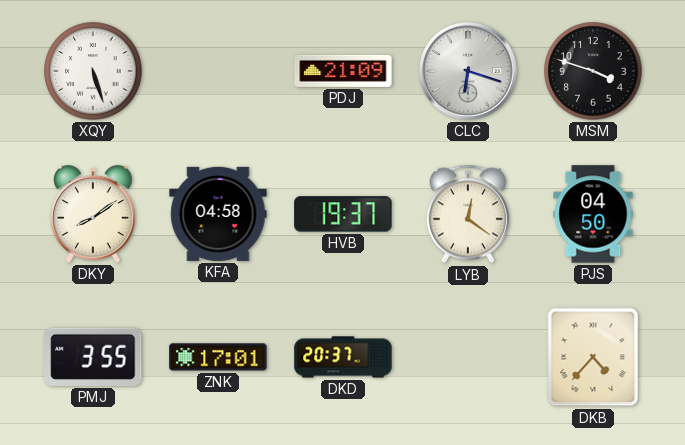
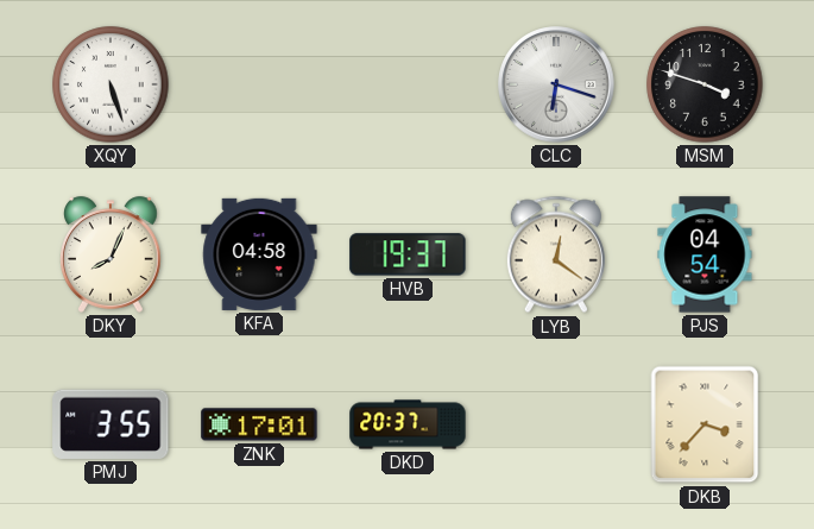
PDJ: 21:09 -> none (343, 71)
DKY: 8:09 -> 8:04 (112, 254)
PJS: 04:50 -> 04:54 (705, 254)
DKB: 4:37 -> 3:37 (705, 424)
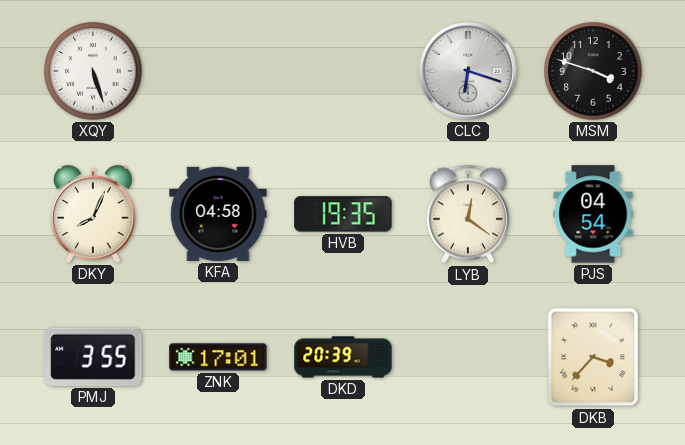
HVB: 19:37 -> 19:35 (343, 214)
DKD: 20:37 -> 20:39 (343, 357)
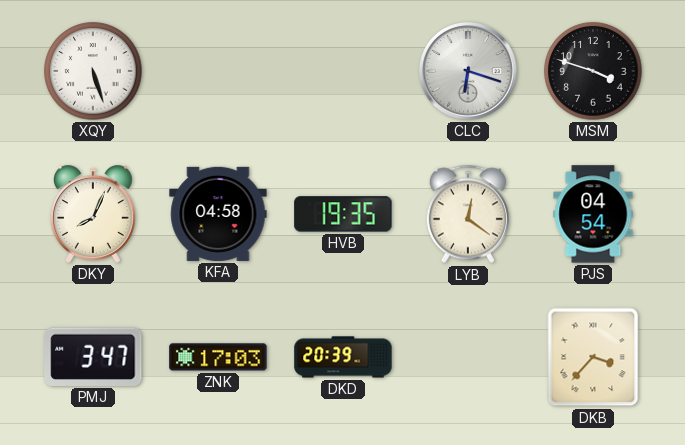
PMJ: 3:55 -> 3:47 (93, 357)
ZNK: 17:01 -> 17:03 (218, 357)
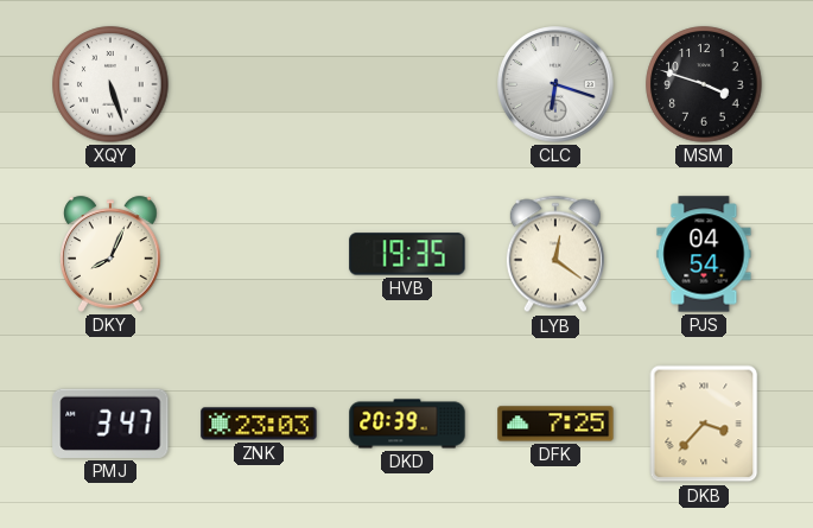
KFA: 04:58 -> none (218, 214)
ZNK: 17:03 -> 23:03 (259, 424)
DFK: none -> 7:25 (555, 424)
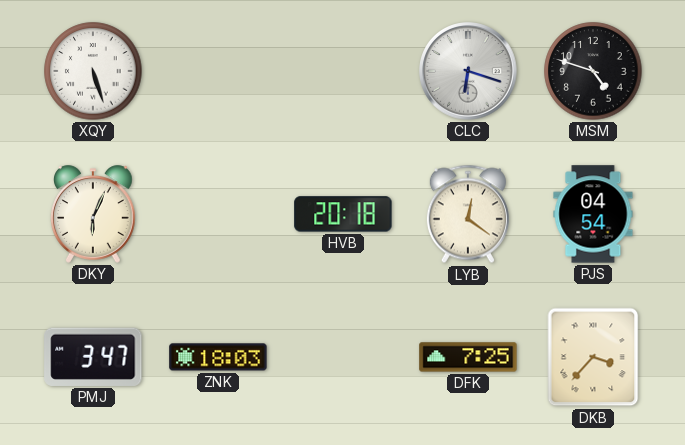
MSM: 3:48 -> 4:48 (593, 71)
DKY: 8:04 -> 6:04 (94, 214)
HVB: 19:35 -> 20:18 (343, 214)
ZNK: 23:03 -> 18:03 (218, 357)
DKD: 20:39 -> none (407, 424)
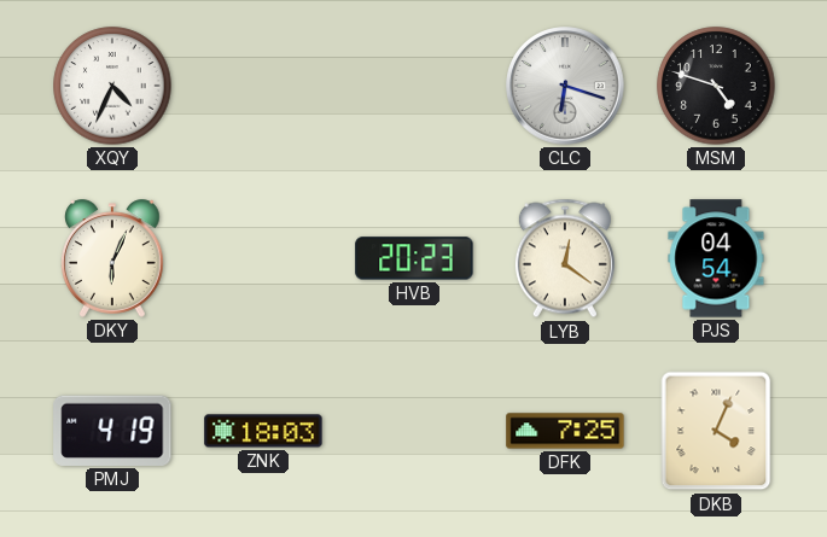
XQY: 5:27 -> 4:34 (112, 86)
HVB: 20:18 -> 20:23 (414, 258)
PMJ: 3:47 -> 4:19 (112, 431)
DKB: 3:37 -> 4:04 (716, 431)
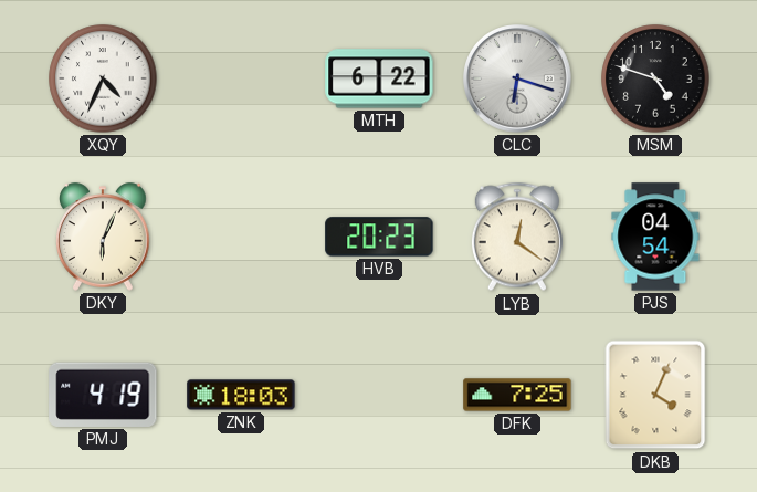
MTH: none -> 6:22 (379, 78)
